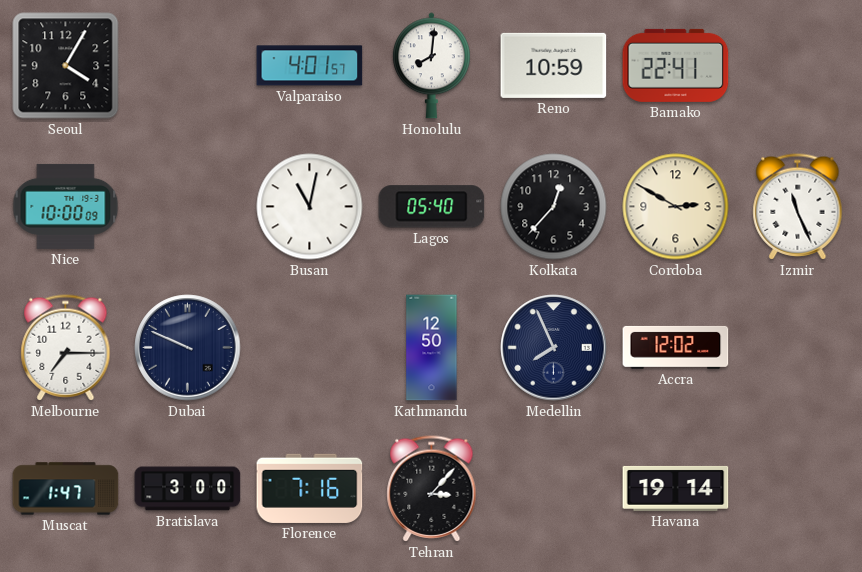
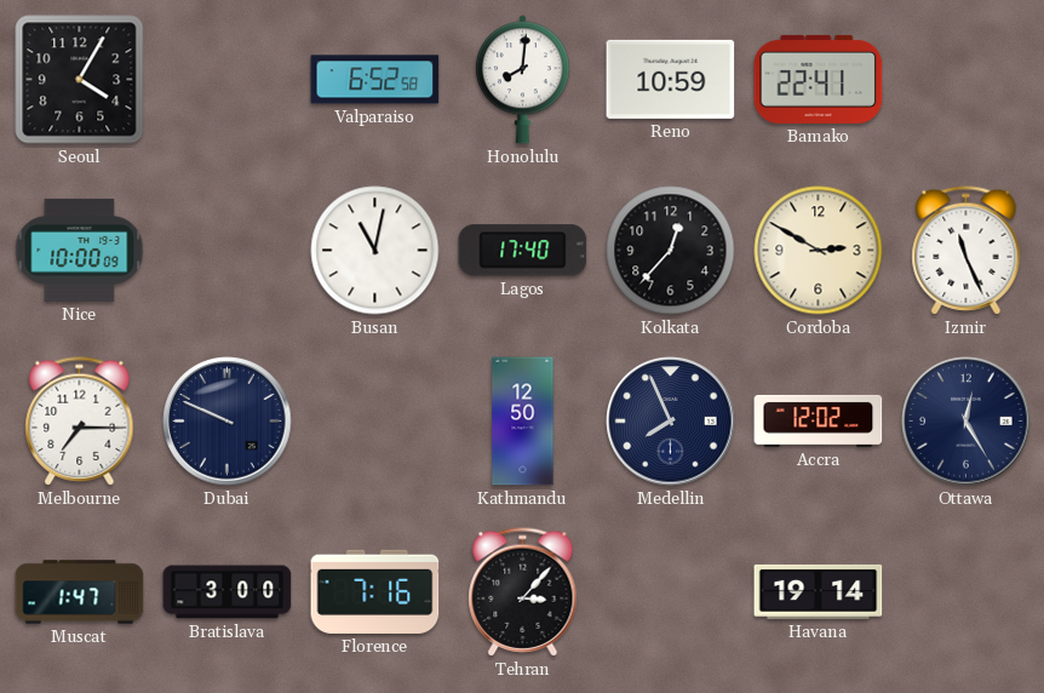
Valparaiso: 4:01 -> 6:52 (375, 80)
Lagos: 05:40 -> 17:40 (523, 251)
Ottawa: none -> 12:25 (966, 422)
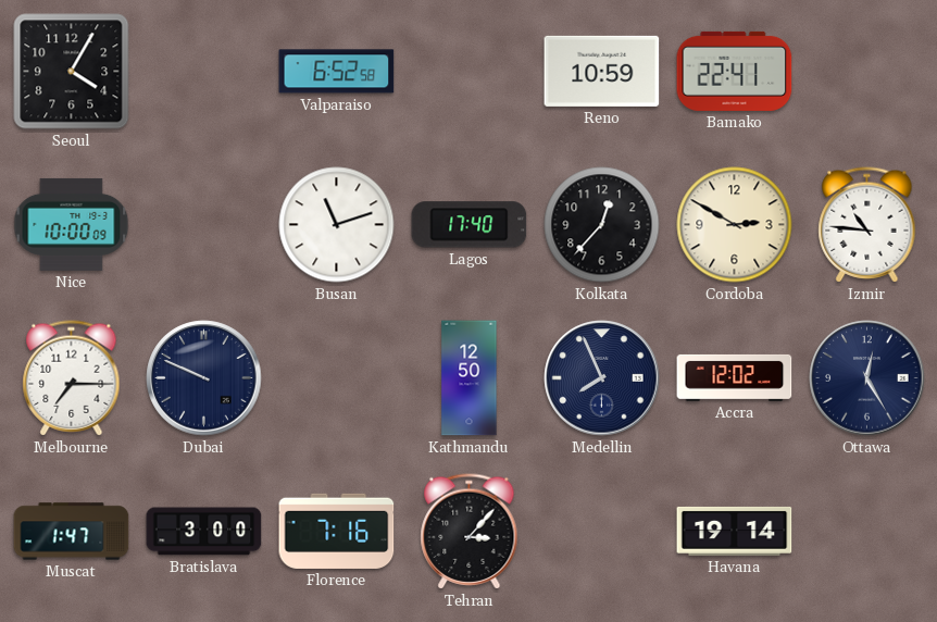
Honolulu: 8:01 -> none (522, 80)
Busan: 11:02 -> 11:12 (337, 225)
Izmir: 11:26 -> 10:46 (867, 225)
